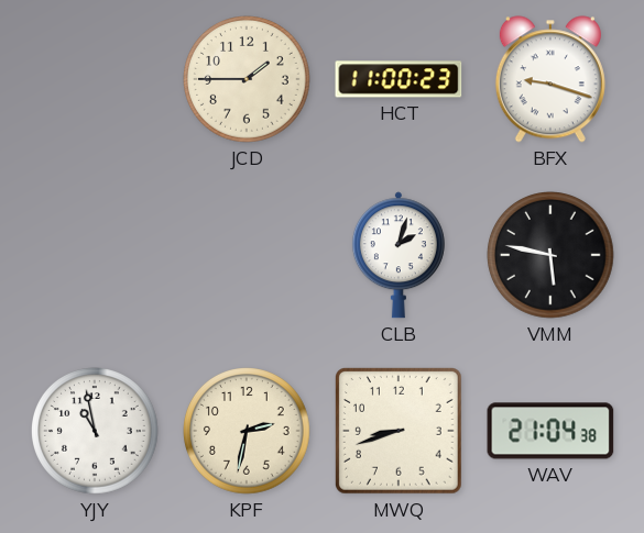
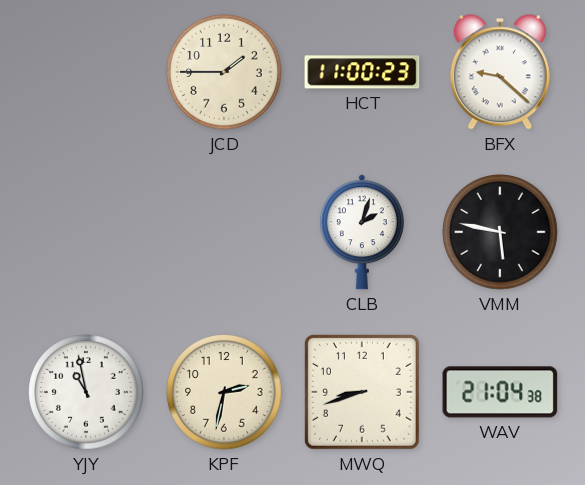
BFX: 9:18 -> 9:22 (500, 72)
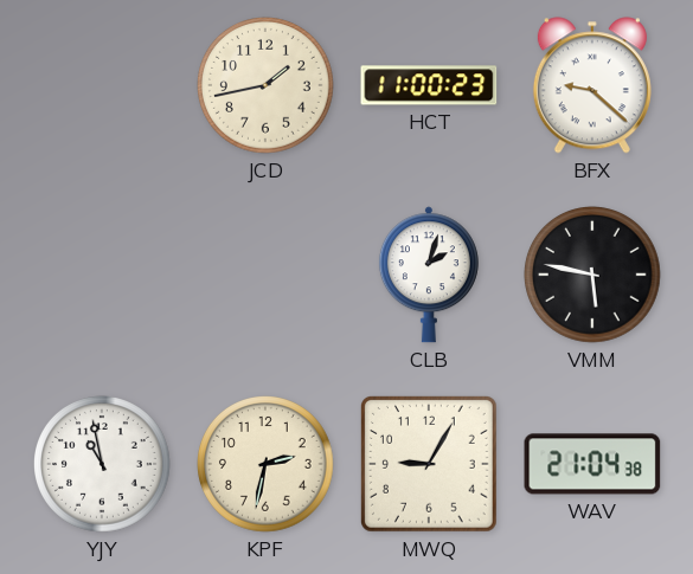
JCD: 1:45 -> 1:43 (267, 86)
MWQ: 8:42 -> 9:05 (430, 465)
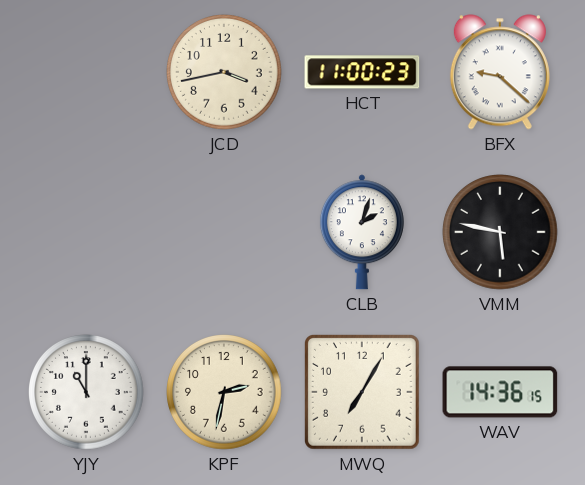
JCD: 1:43 -> 3:43 (225, 73)
YJY: 10:58 -> 11:00 (87, 393)
MWQ: 9:05 -> 7:05 (363, 393)
WAV: 21:04 -> 14:36 (500, 392)
